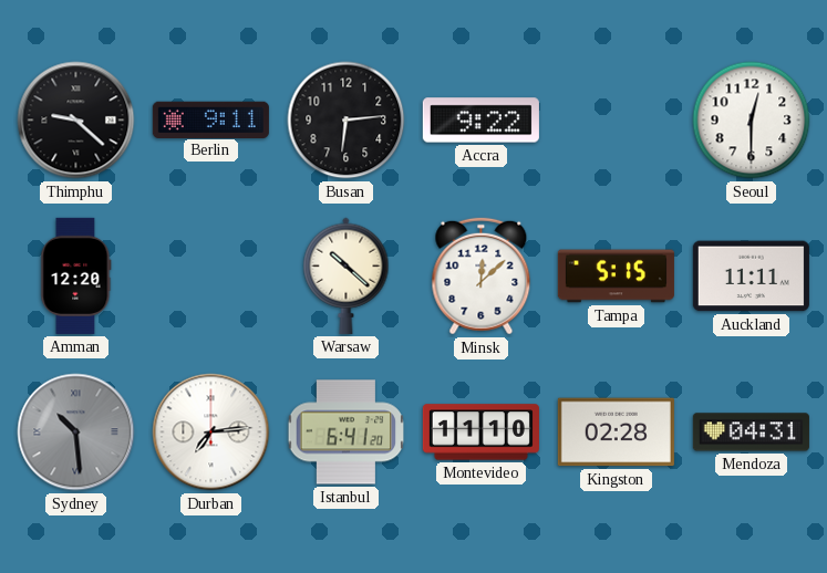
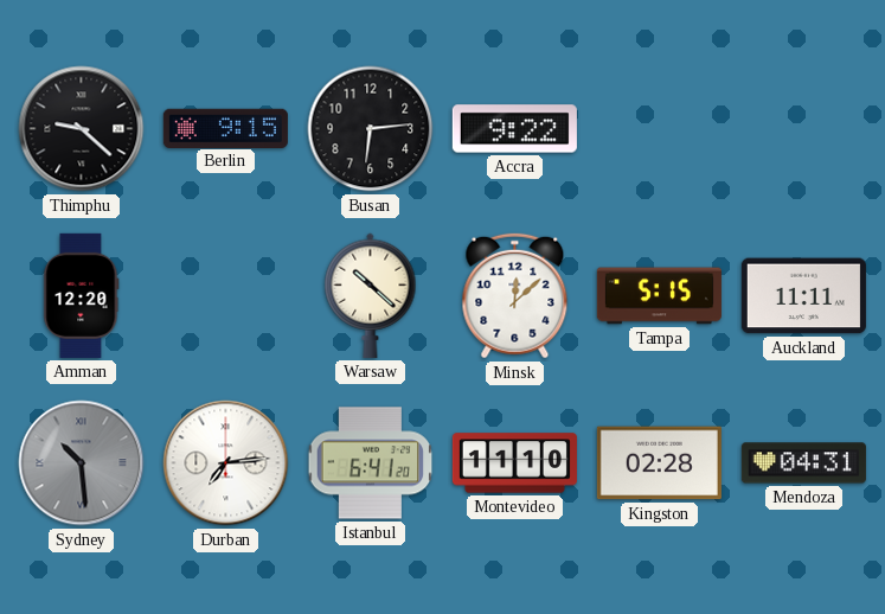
Berlin: 9:11 -> 9:15 (225, 128)
Seoul: 12:30 -> none (752, 121)
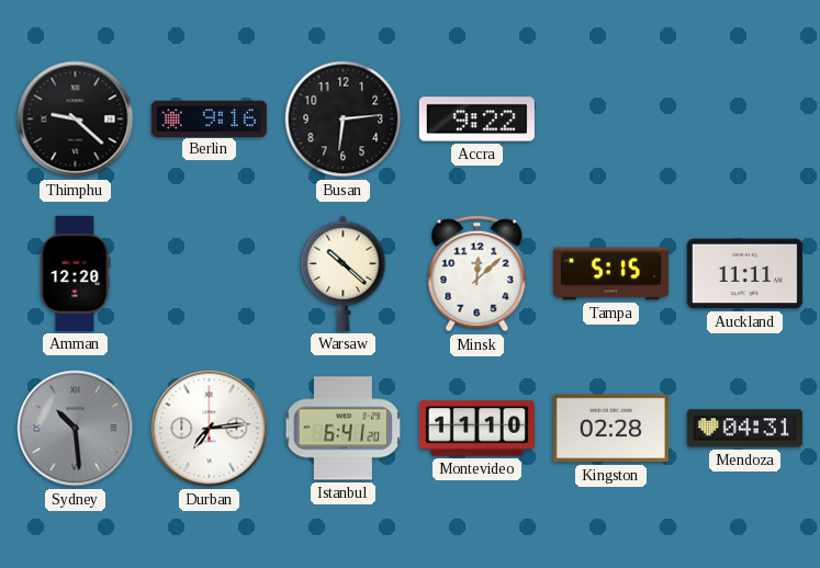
Berlin: 9:15 -> 9:16 (209, 118)
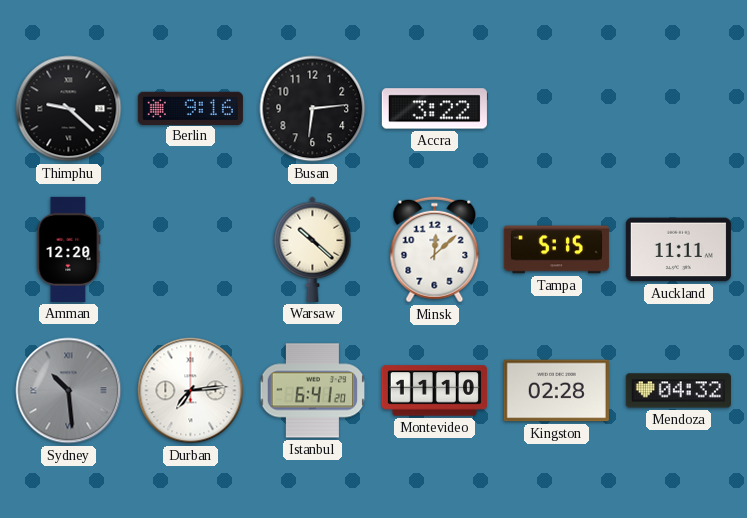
Accra: 9:22 -> 3:22 (434, 109)
Mendoza: 04:31 -> 04:32 (678, 391)
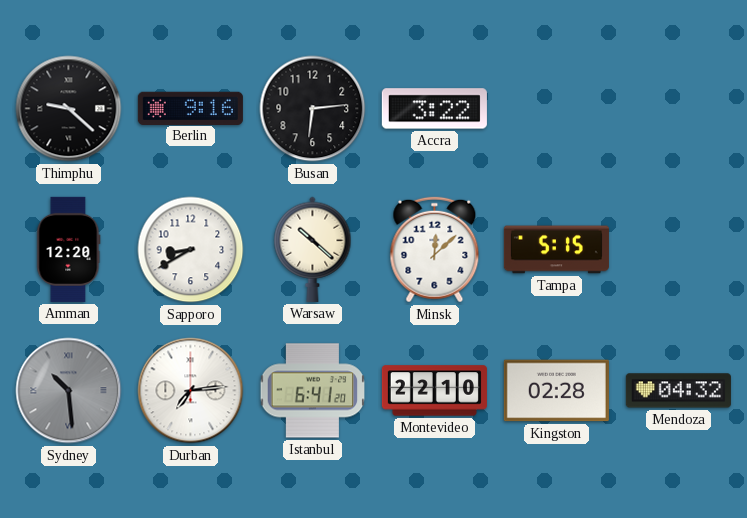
Sapporo: none -> 8:40 (191, 250)
Auckland: 11:11 -> none (678, 250)
Montevideo: 11:10 -> 22:10 (434, 391)
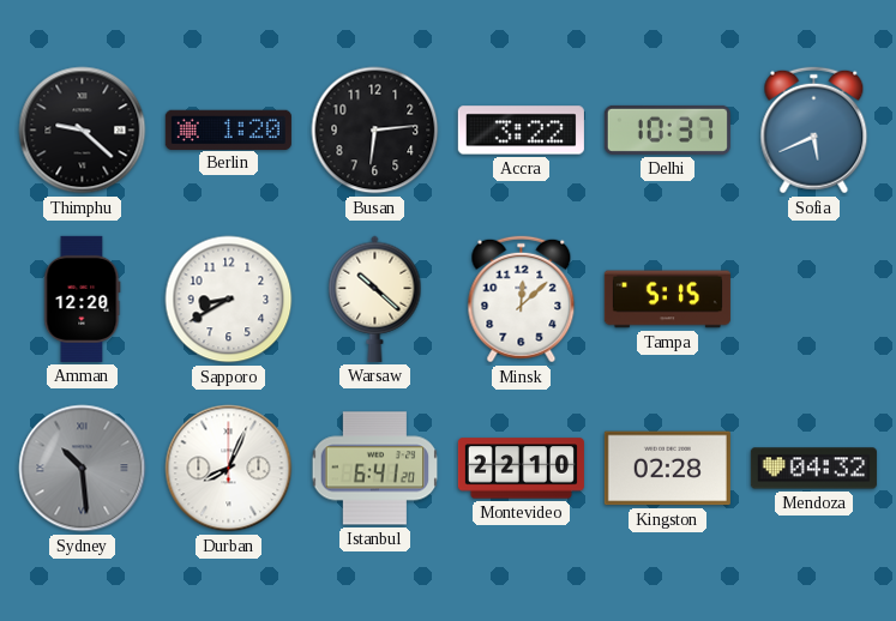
Berlin: 9:16 -> 1:20 (228, 129)
Delhi: none -> 10:37 (667, 129)
Sofia: none -> 5:41 (814, 131)
Durban: 7:14 -> 8:04 (229, 469)
